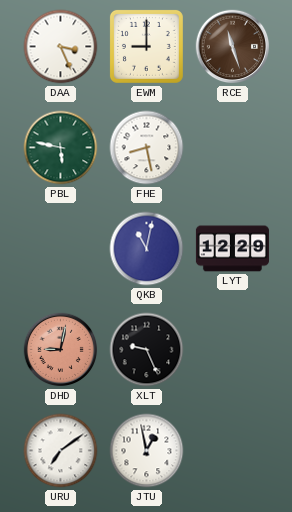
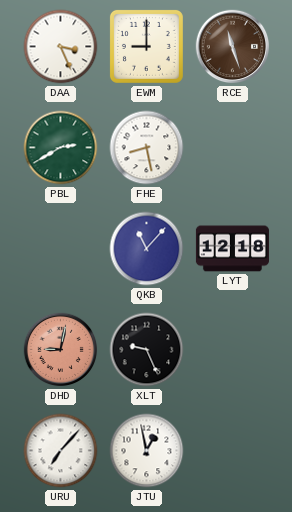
PBL: 5:47 -> 2:40 (61, 148)
QKB: 11:02 -> 11:07 (147, 249)
LYT: 12:29 -> 12:18 (232, 249)
URU: 7:09 -> 7:07 (61, 451)
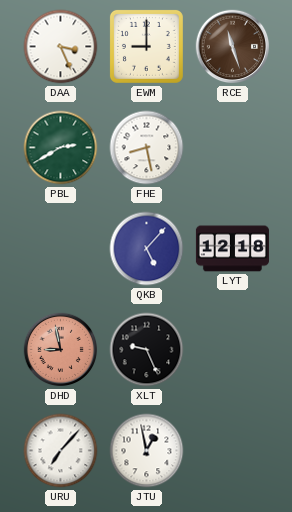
QKB: 11:07 -> 5:07 (147, 249)
DHD: 9:02 -> 8:58 (61, 350)
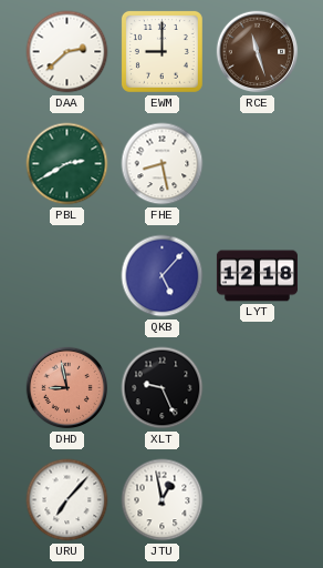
DAA: 3:26 -> 2:38 (67, 52)
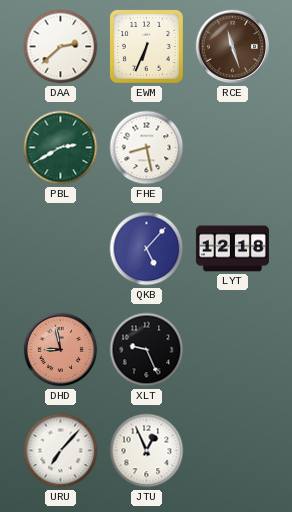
EWM: 9:00 -> 6:34 (146, 46)
JTU: 12:58 -> 12:56 (147, 451)
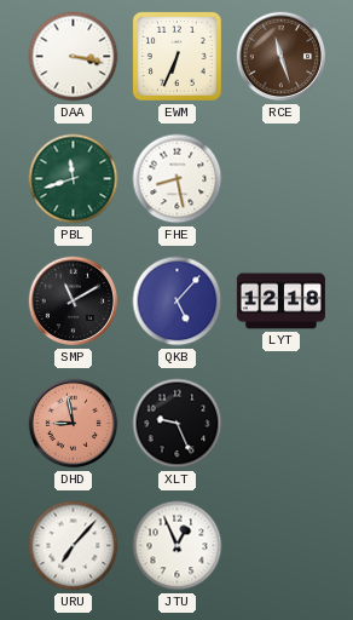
DAA: 2:38 -> 3:17 (74, 57)
PBL: 2:40 -> 11:42 (74, 179)
SMP: none -> 11:10 (74, 302)
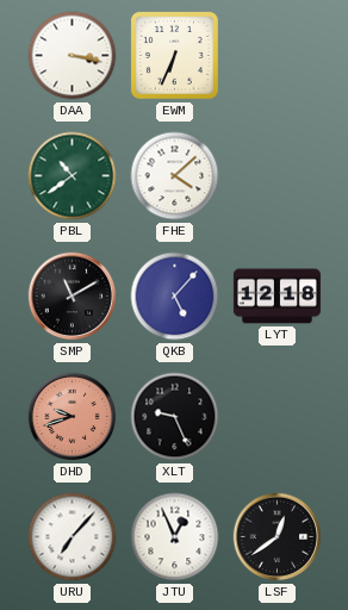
RCE: 11:27 -> none (282, 57)
PBL: 11:42 -> 10:39 (73, 176)
FHE: 8:28 -> 4:08 (175, 176)
DHD: 8:58 -> 9:42 (73, 417)
LSF: none -> 12:39 (278, 537)
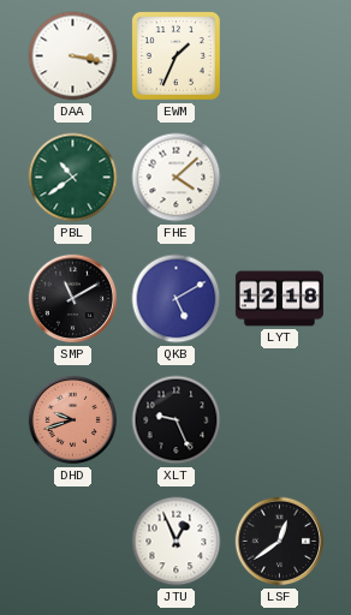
EWM: 6:34 -> 1:34 (175, 55)
QKB: 5:07 -> 5:10 (177, 299)
URU: 7:07 -> none (73, 537)
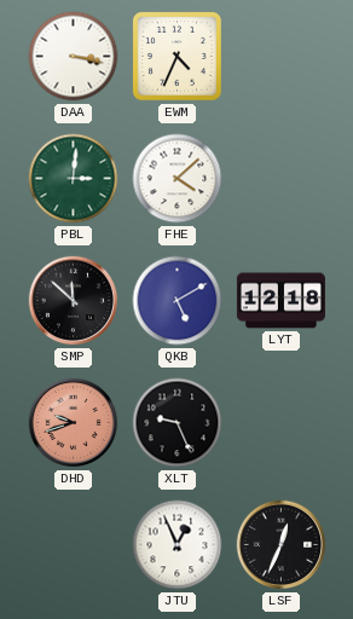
EWM: 1:34 -> 4:34 (176, 56)
PBL: 10:39 -> 3:01 (74, 179)
SMP: 11:10 -> 11:52 (74, 301)
LSF: 12:39 -> 12:34 (282, 545)
